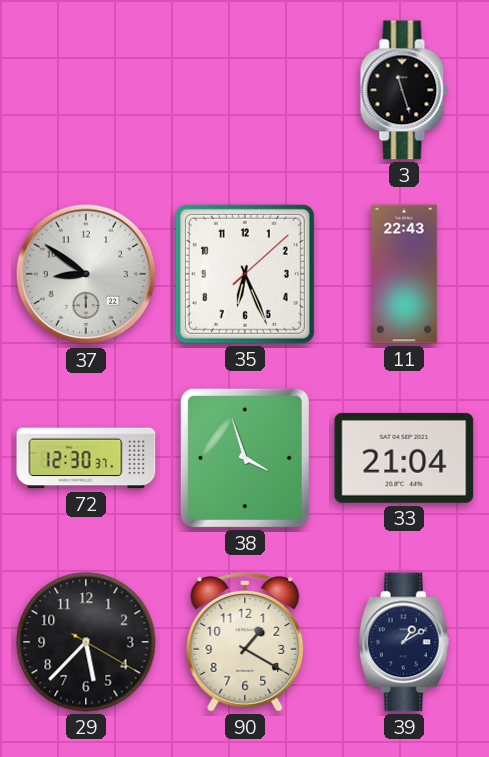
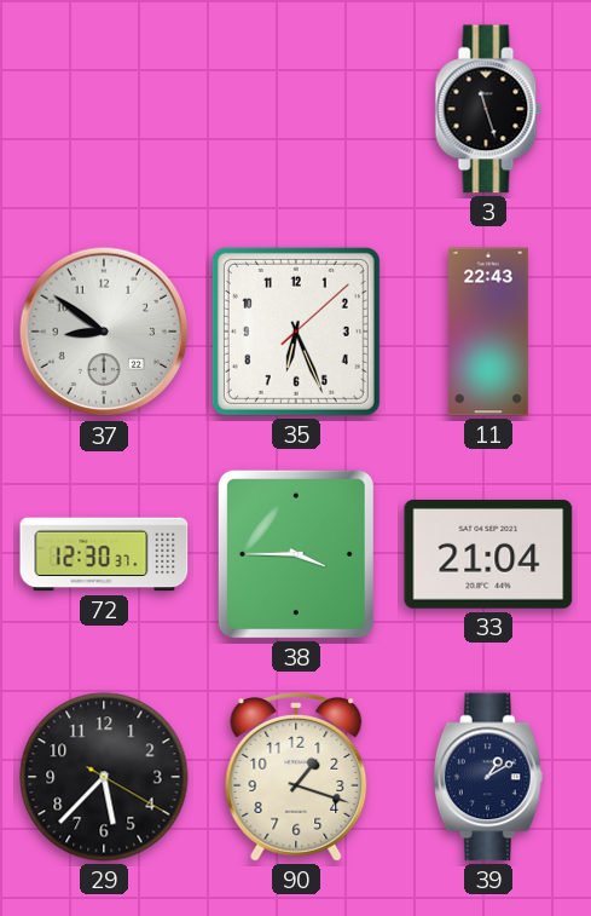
38: 3:57 -> 3:45 (296, 554)
90: 1:20 -> 1:18 (296, 777)
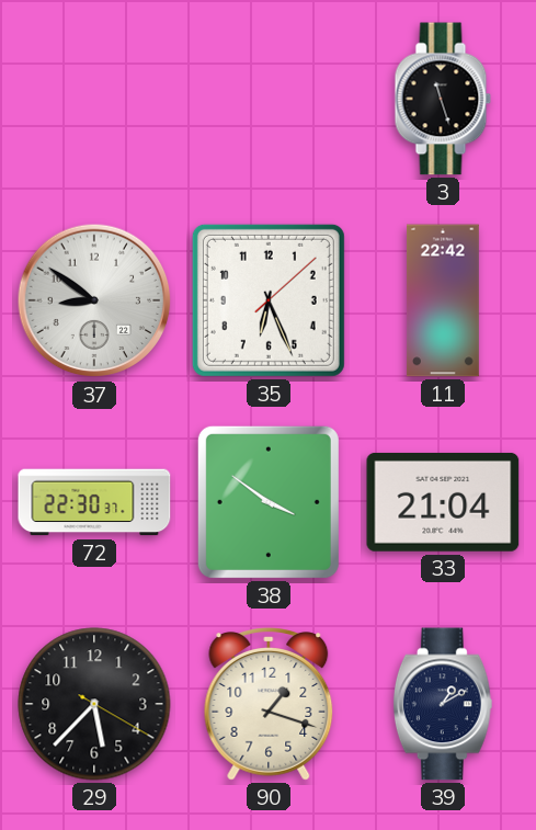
11: 22:43 -> 22:42 (443, 300)
72: 12:30 -> 22:30 (94, 502)
38: 3:45 -> 3:51 (269, 502)
